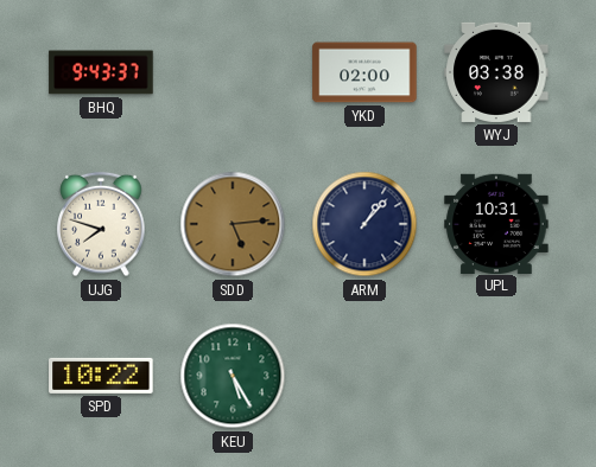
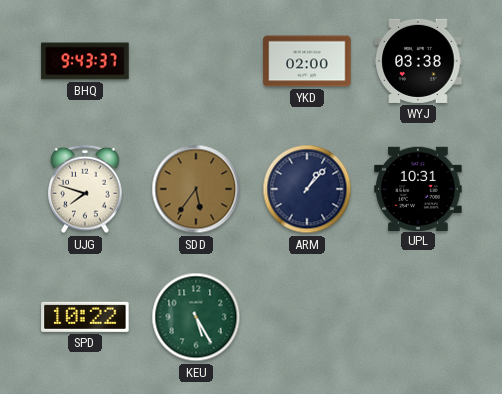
SDD: 5:14 -> 5:36 (196, 189)
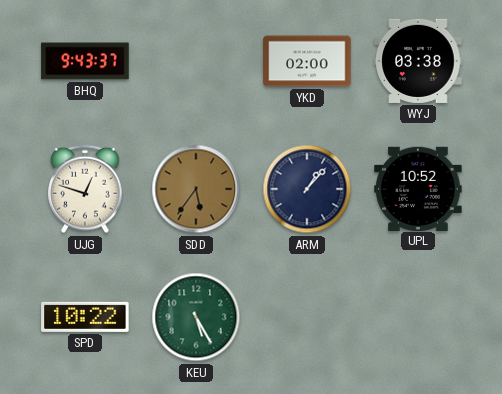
UJG: 7:48 -> 12:48 (85, 189)
UPL: 10:31 -> 10:52 (418, 188)
